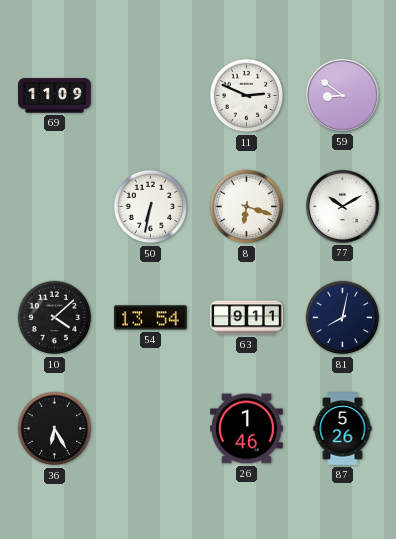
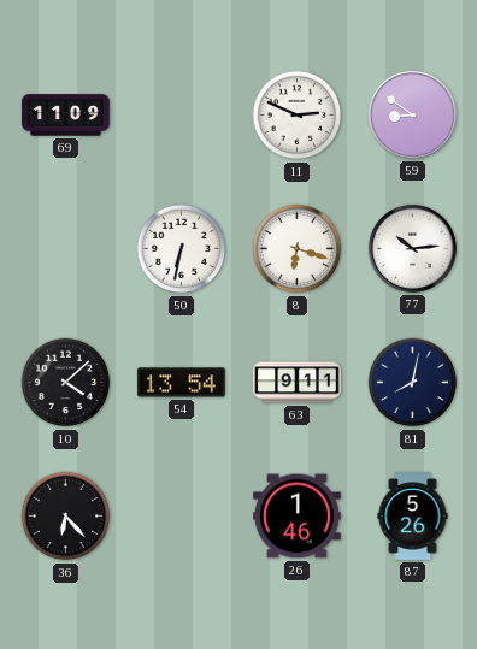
77: 10:10 -> 10:14 (412, 248)
36: 6:25 -> 6:23 (66, 517)
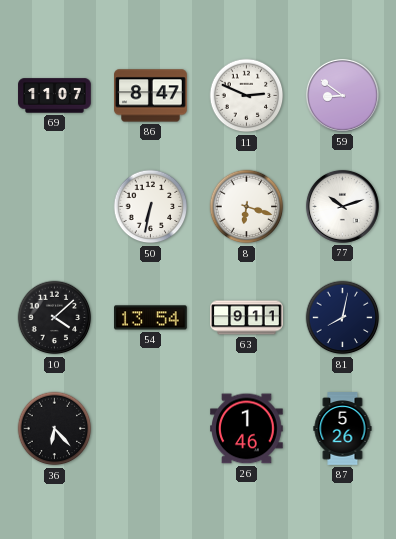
69: 11:09 -> 11:07 (55, 96)
86: none -> 8:47 (151, 96)
77: 10:14 -> 10:12 (342, 206)
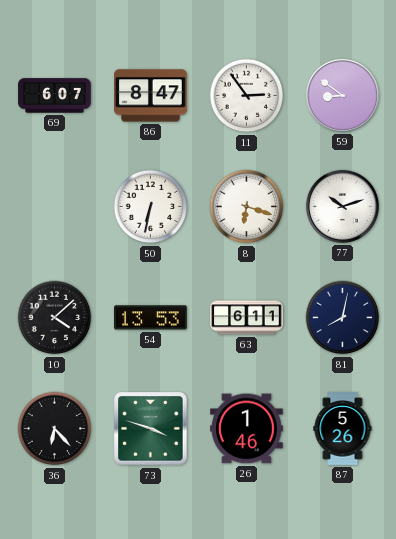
69: 11:07 -> 6:07 (55, 96)
11: 2:49 -> 2:54 (247, 96)
54: 13:54 -> 13:53 (151, 318)
63: 9:11 -> 6:11 (247, 318)
73: none -> 3:48 (151, 429)
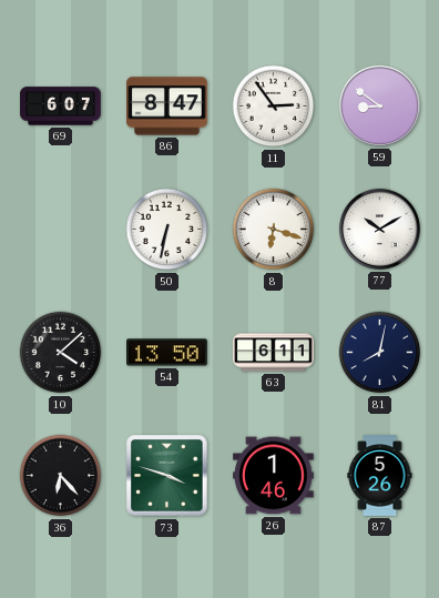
77: 10:12 -> 10:10 (379, 229)
54: 13:53 -> 13:50 (167, 353)
